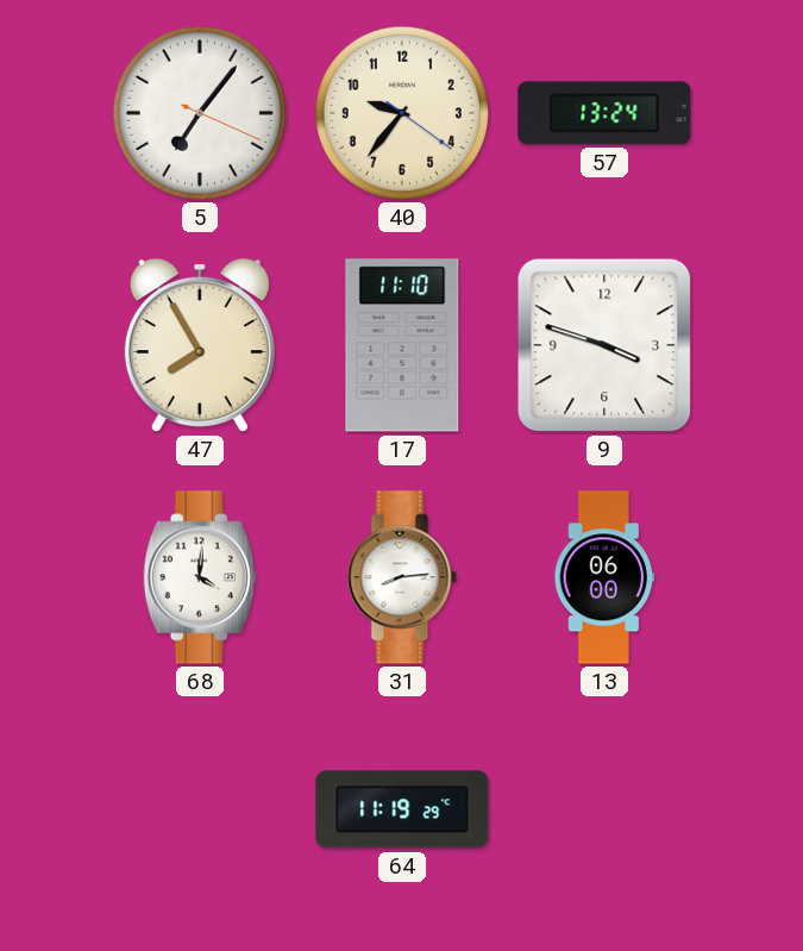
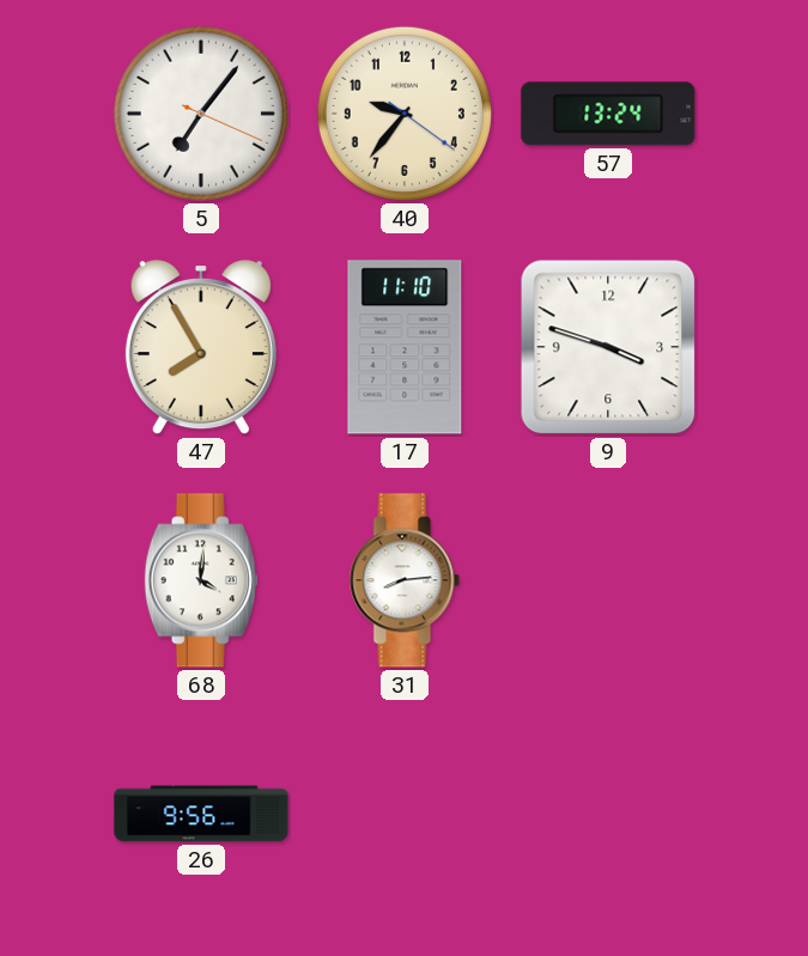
13: 06:00 -> none (604, 577)
26: none -> 9:56 (201, 814)
64: 11:19 -> none (402, 809)
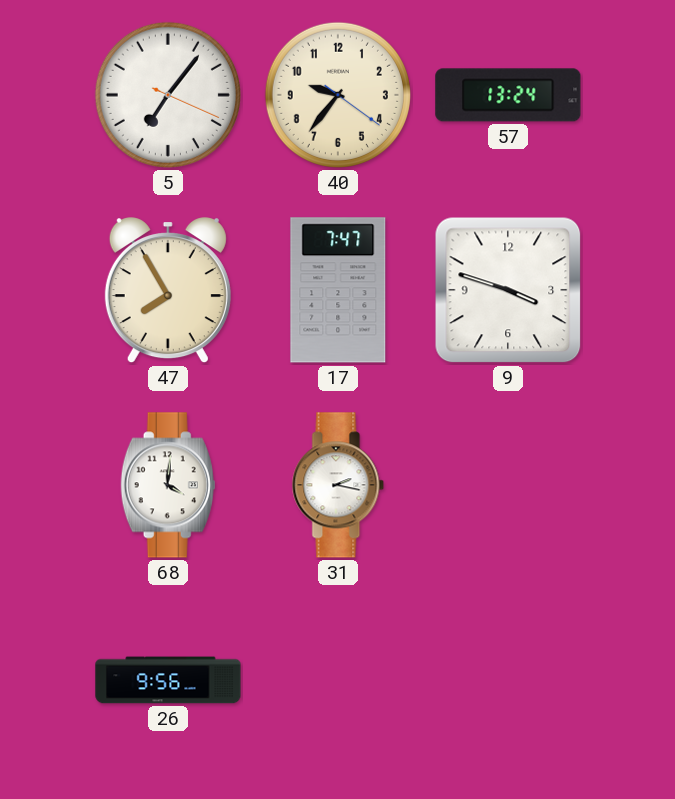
17: 11:10 -> 7:47 (338, 290)
31: 8:14 -> 2:17 (338, 485)
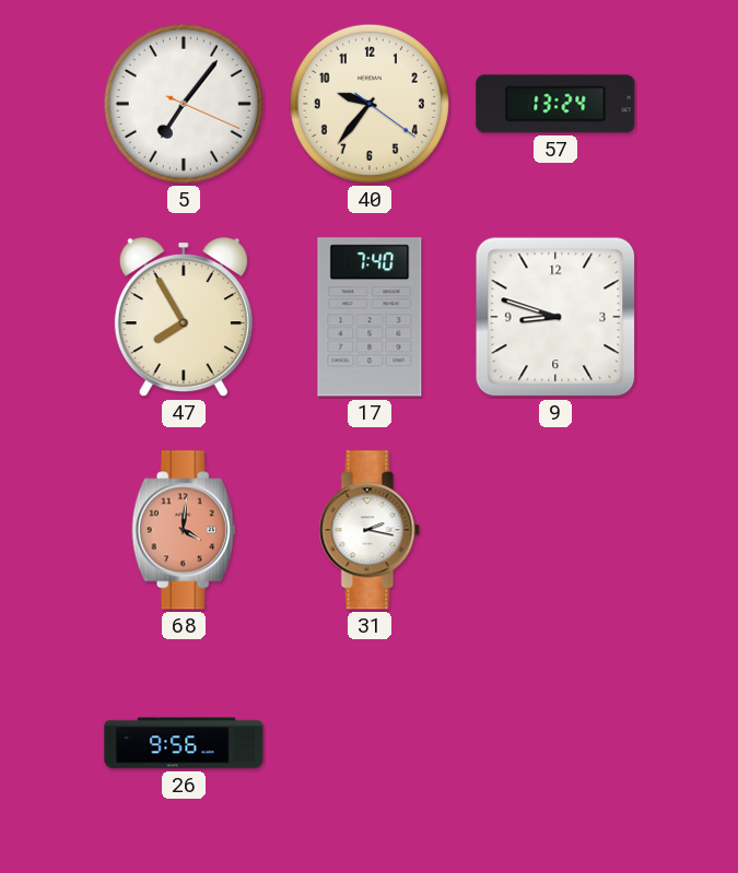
17: 7:47 -> 7:40 (370, 317)
9: 3:48 -> 8:48 (555, 317)
68 dial: white -> salmon (184, 530)
